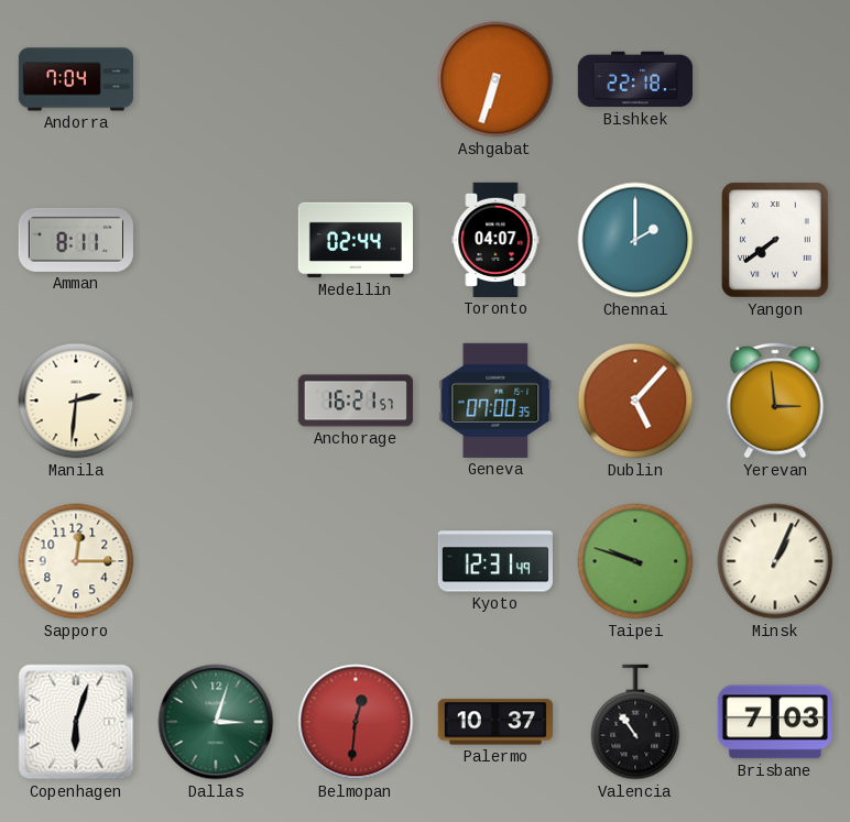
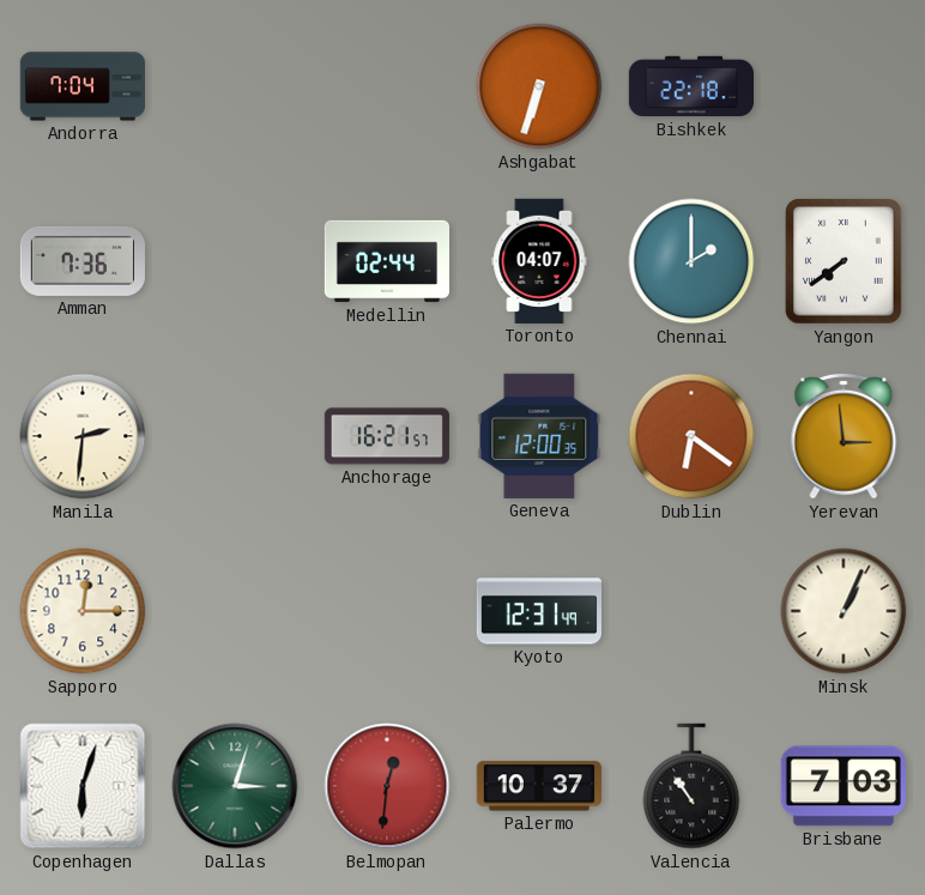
Amman: 8:11 -> 7:36 (83, 261)
Geneva: 07:00 -> 12:00 (539, 436)
Dublin: 5:07 -> 6:21 (691, 436)
Taipei: 9:48 -> none (635, 561)
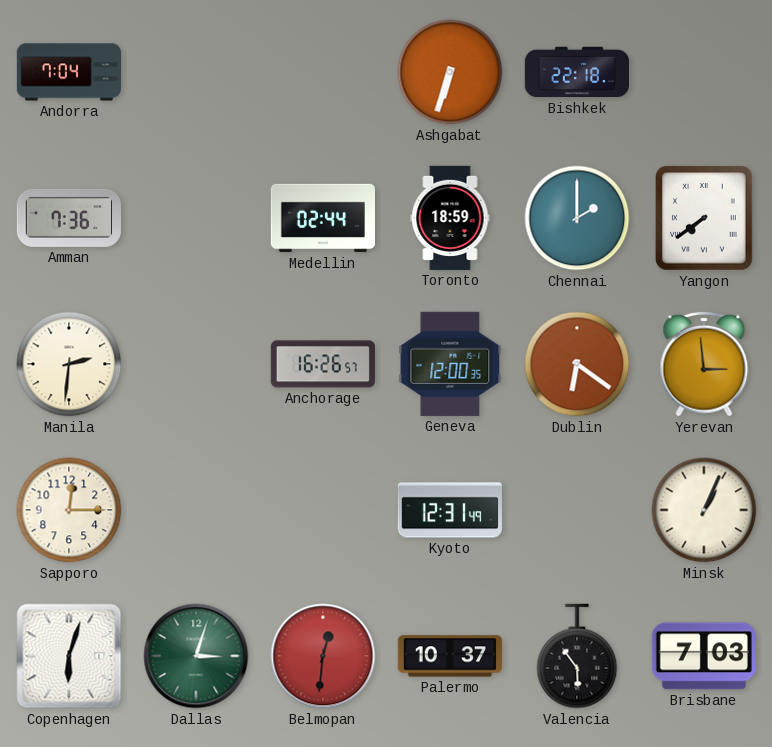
Toronto: 04:07 -> 18:59 (450, 218)
Anchorage: 16:21 -> 16:26 (323, 364)
Valencia: 10:54 -> 5:54 (577, 656)
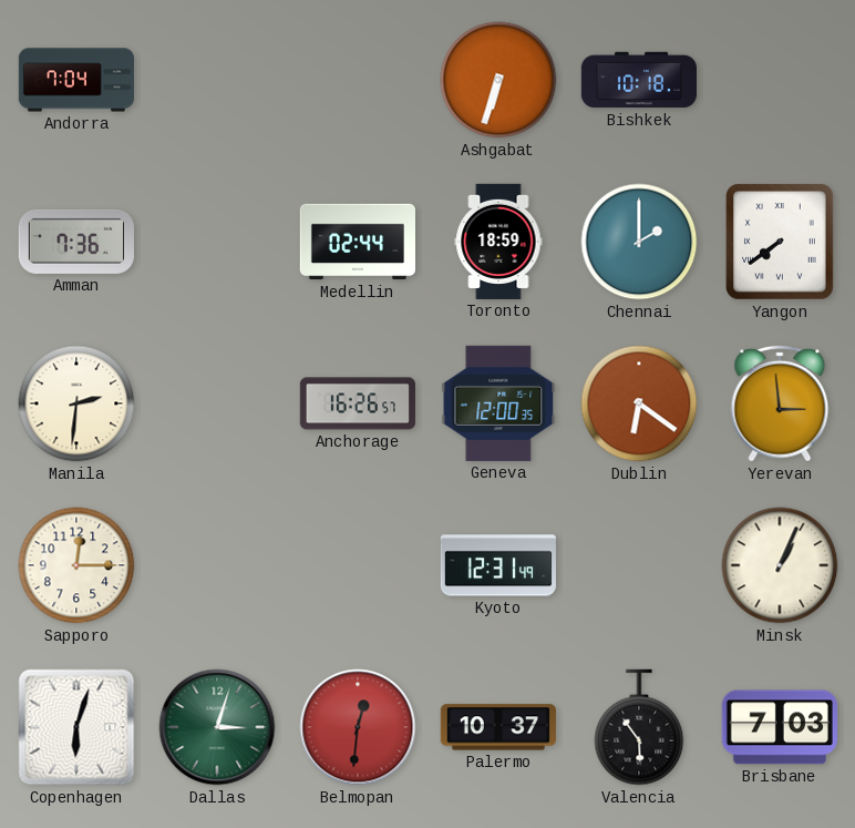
Bishkek: 22:18 -> 10:18 (638, 80)
